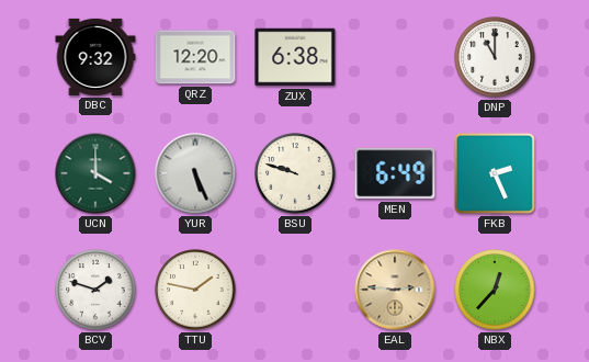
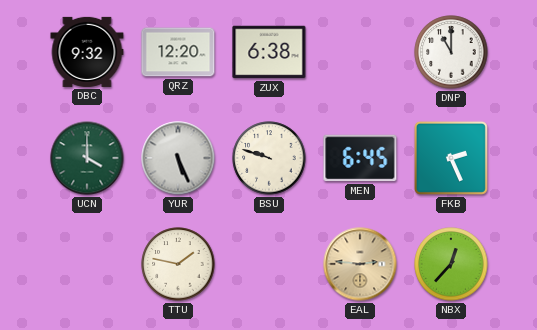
MEN: 6:49 -> 6:45 (360, 158)
BCV: 1:48 -> none (95, 290)
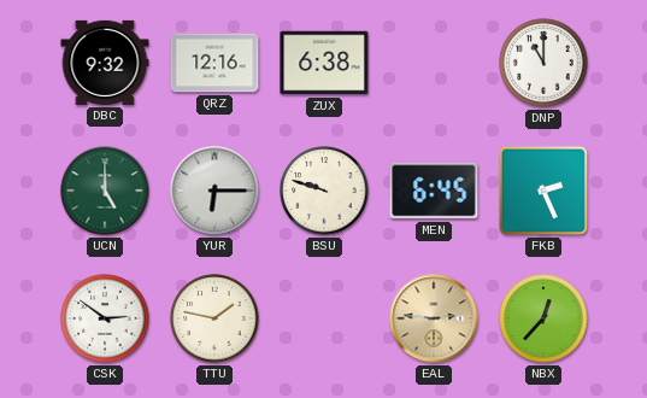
QRZ: 12:20 -> 12:16 (214, 63)
UCN: 4:00 -> 5:00 (105, 191)
YUR: 5:26 -> 6:15 (214, 191)
CSK: none -> 2:51 (105, 318)
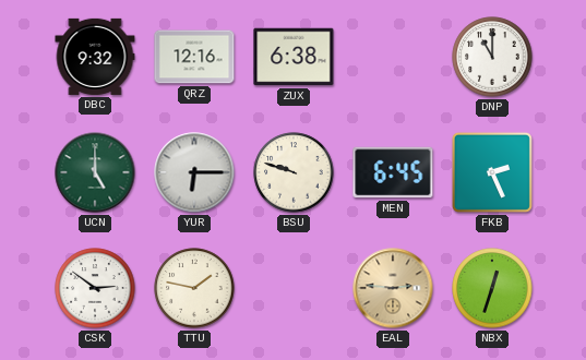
NBX: 12:37 -> 12:33 (492, 288)
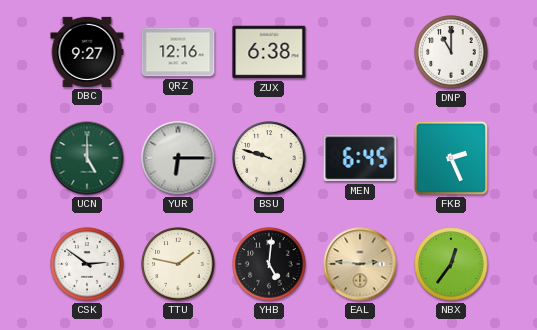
DBC: 9:32 -> 9:27 (87, 52)
YHB: none -> 5:01 (269, 264)
NBX: 12:33 -> 12:36 (451, 264)
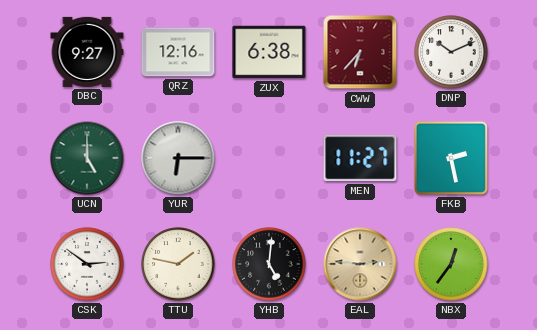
CWW: none -> 6:37 (360, 52)
DNP: 11:00 -> 10:11 (451, 52)
BSU: 9:48 -> none (269, 158)
MEN: 6:45 -> 11:27 (360, 158)
FKB: 2:26 -> 2:28 (451, 158)
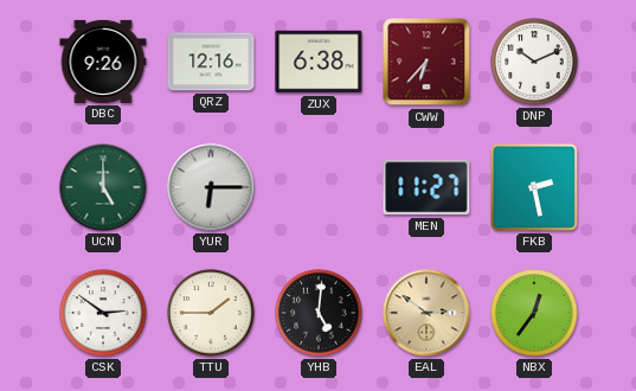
DBC: 9:27 -> 9:26 (103, 62)
TTU: 1:47 -> 1:45 (211, 313)
EAL: 2:46 -> 2:51 (426, 313)
